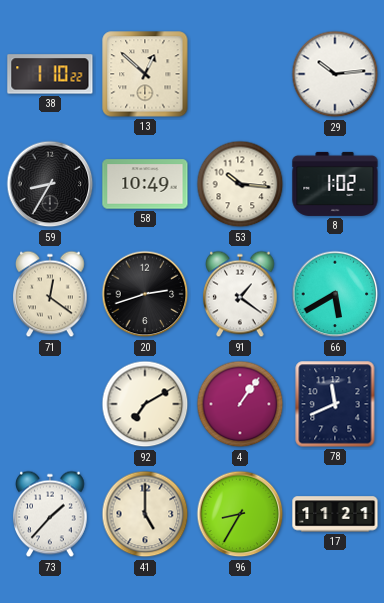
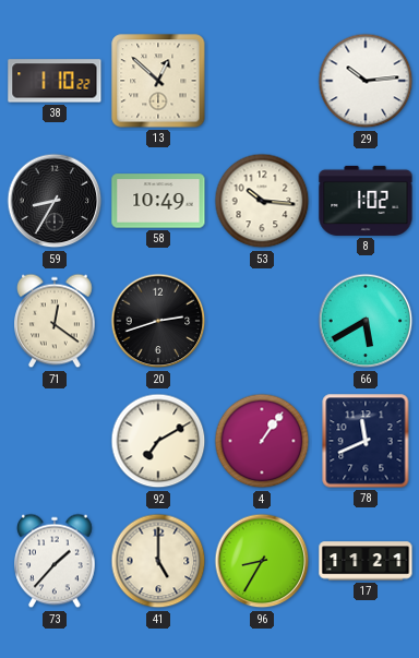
91: 1:21 -> none (241, 294)
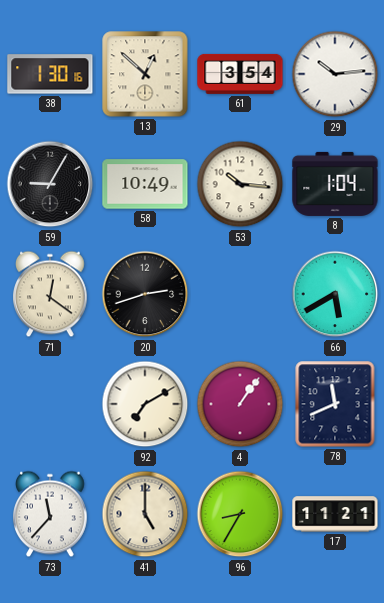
38: 1:10 -> 1:30 (50, 74)
61: none -> 3:54 (240, 74)
59: 8:35 -> 9:05 (50, 184)
8: 1:02 -> 1:04 (335, 184)
73: 1:37 -> 11:37 (51, 514)
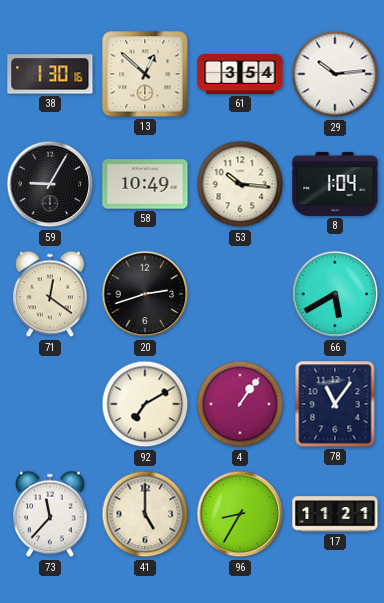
78: 11:41 -> 11:06 (335, 404)
